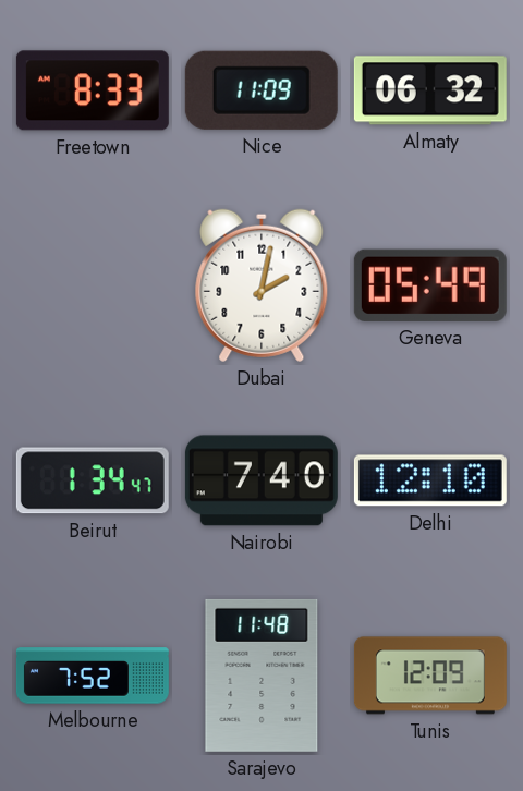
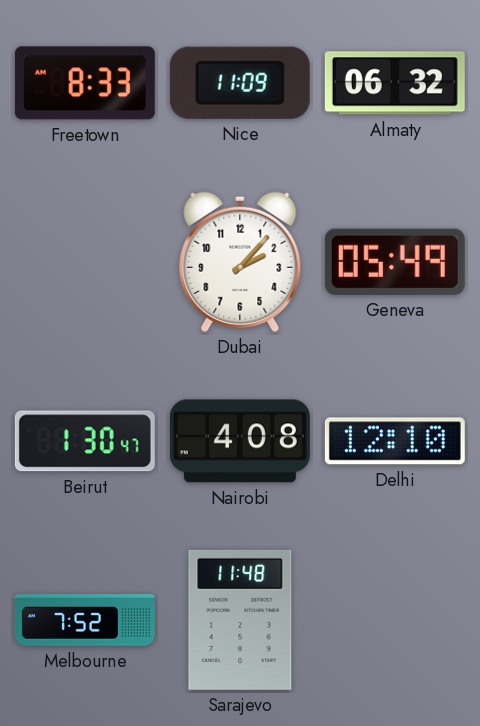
Dubai: 2:02 -> 2:07 (240, 262)
Beirut: 1:34 -> 1:30 (85, 441)
Nairobi: 7:40 -> 4:08 (240, 441)
Tunis: 12:09 -> none (430, 676)
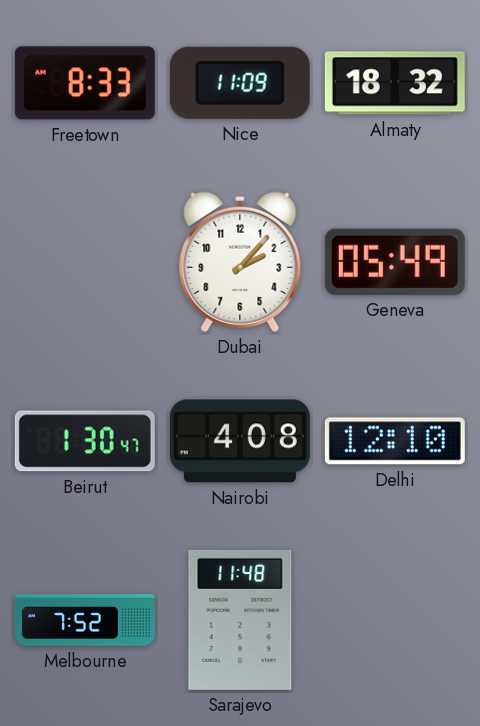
Almaty: 06:32 -> 18:32 (395, 83)
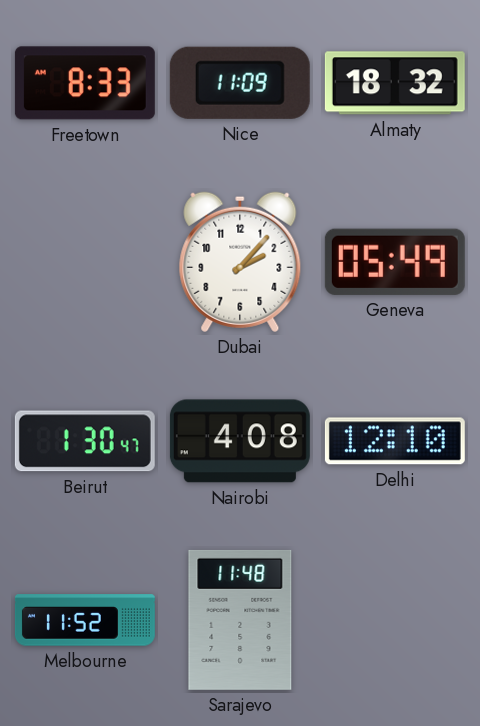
Melbourne: 7:52 -> 11:52 (85, 620)
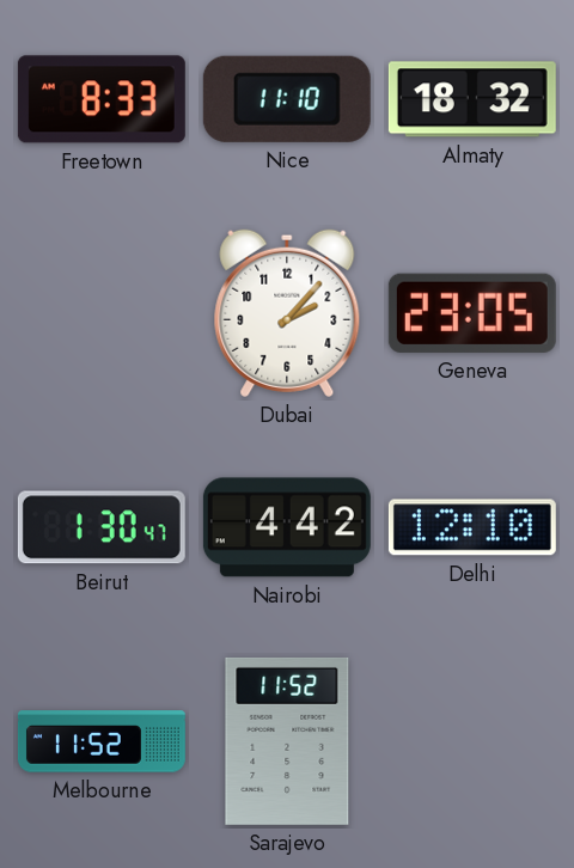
Nice: 11:09 -> 11:10 (287, 99)
Geneva: 05:49 -> 23:05 (472, 313)
Nairobi: 4:08 -> 4:42 (287, 527)
Sarajevo: 11:48 -> 11:52 (287, 741)
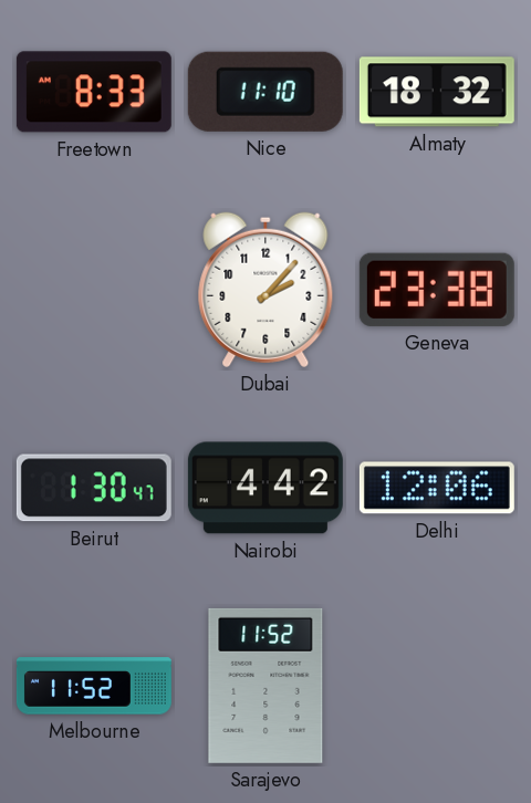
Geneva: 23:05 -> 23:38 (437, 290)
Delhi: 12:10 -> 12:06 (437, 488)
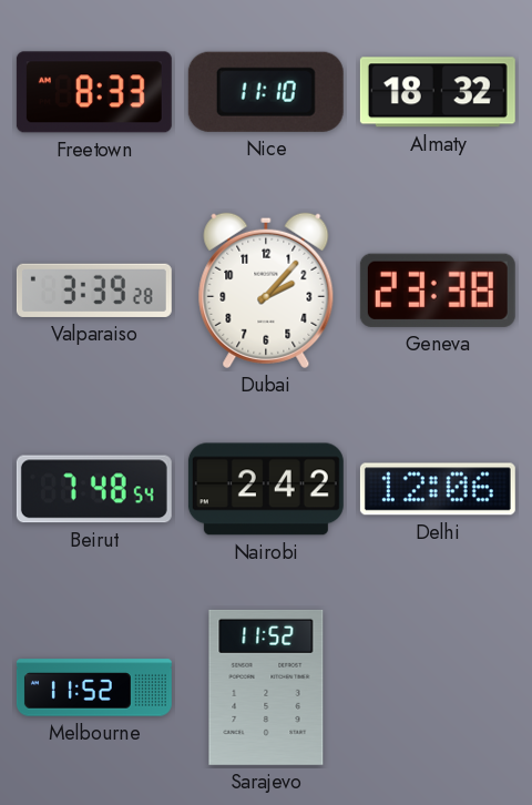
Valparaiso: none -> 3:39 (94, 291)
Beirut: 1:30 -> 7:48 (94, 489)
Nairobi: 4:42 -> 2:42 (266, 489)
